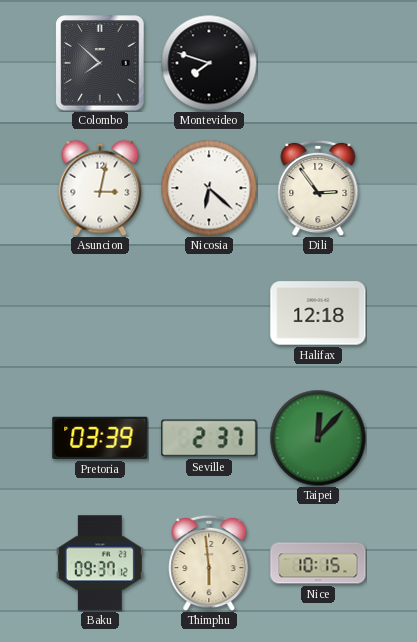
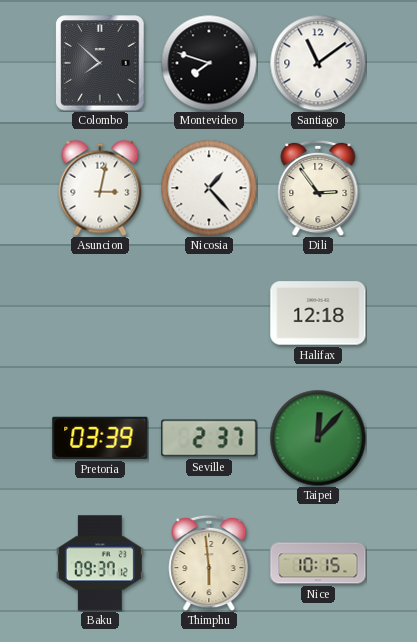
Santiago: none -> 11:09 (318, 63)
Nicosia: 6:22 -> 1:23 (209, 188)
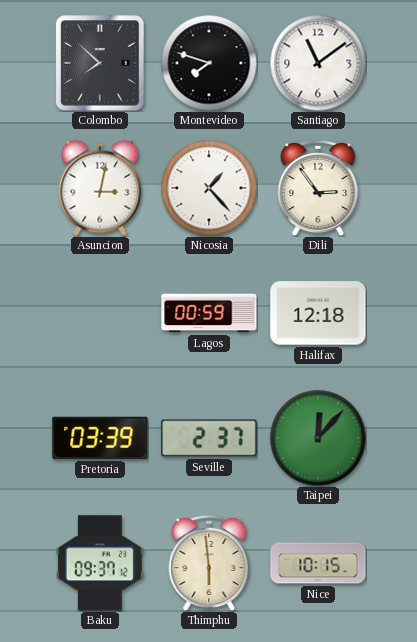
Lagos: none -> 00:59 (209, 313)
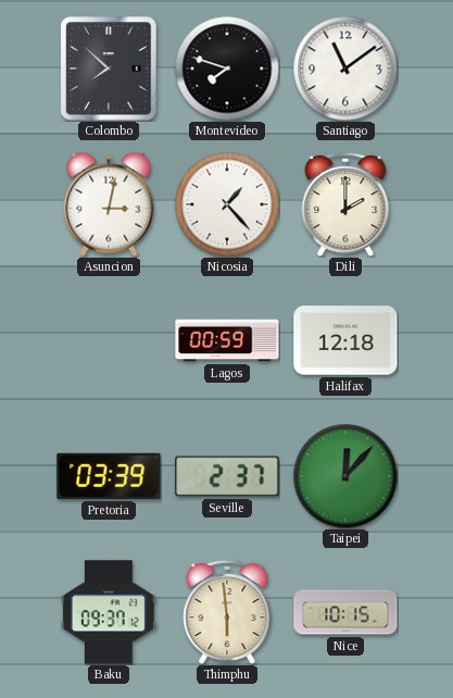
Dili: 2:54 -> 2:00 (345, 204)
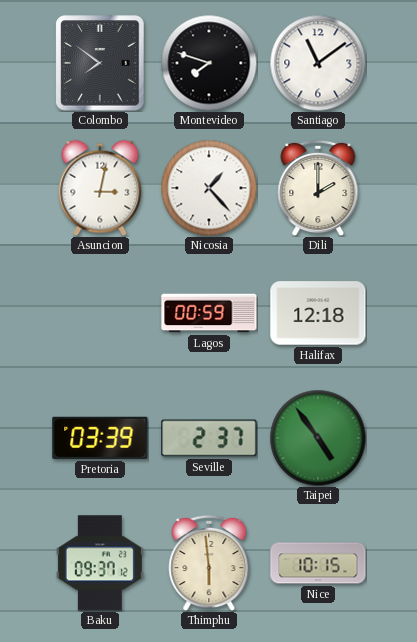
Colombo: 7:52 -> 7:51 (100, 63)
Taipei: 12:07 -> 4:54 (318, 438)
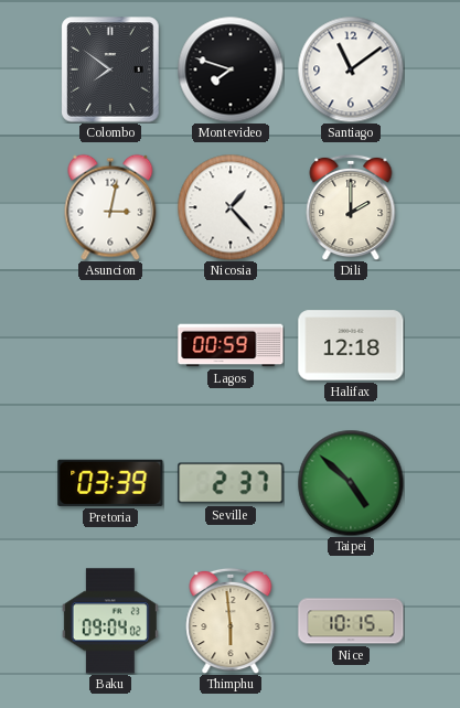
Taipei: 4:54 -> 4:52 (351, 483)
Baku: 09:37 -> 09:04 (110, 621)
